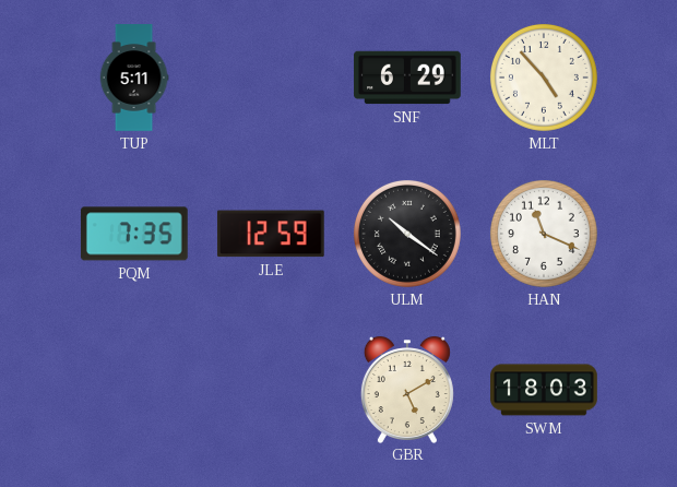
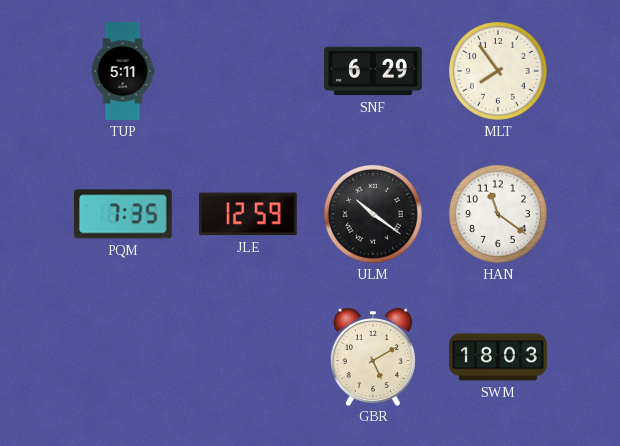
MLT: 4:53 -> 7:54 (498, 71)
HAN: 11:19 -> 11:21 (498, 214)
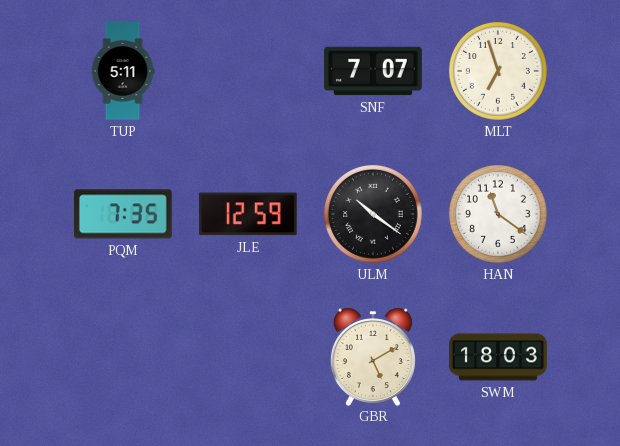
SNF: 6:29 -> 7:07 (373, 71)
MLT: 7:54 -> 6:57 (498, 71)
